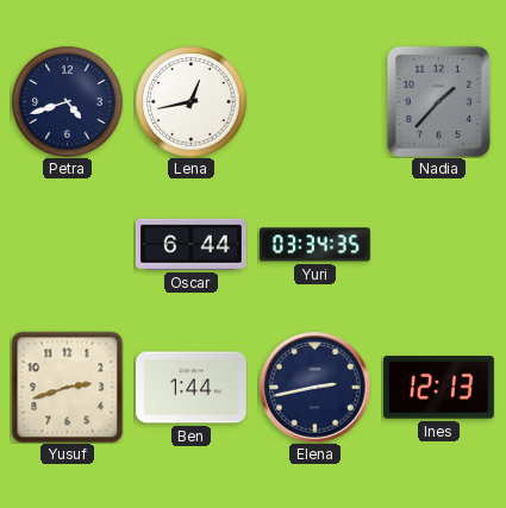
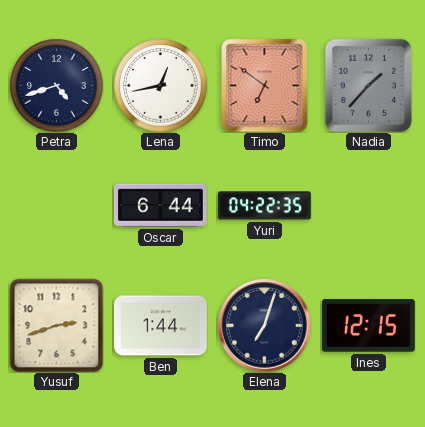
Timo: none -> 6:51 (265, 85)
Yuri: 03:34 -> 04:22 (264, 206)
Elena: 2:43 -> 7:03 (264, 325)
Ines: 12:13 -> 12:15 (368, 326)
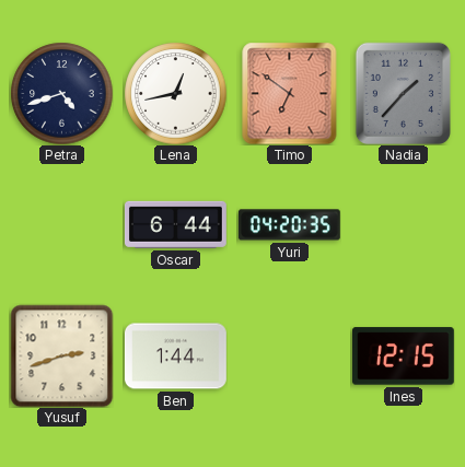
Yuri: 04:22 -> 04:20 (289, 225)
Elena: 7:03 -> none (264, 325)
